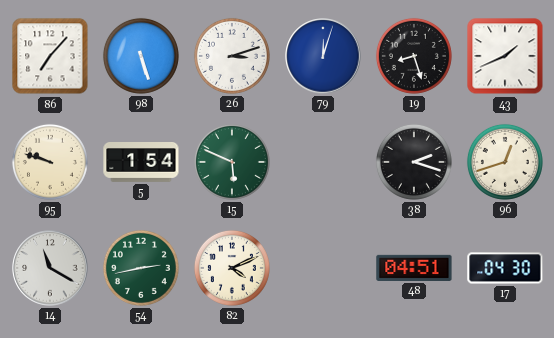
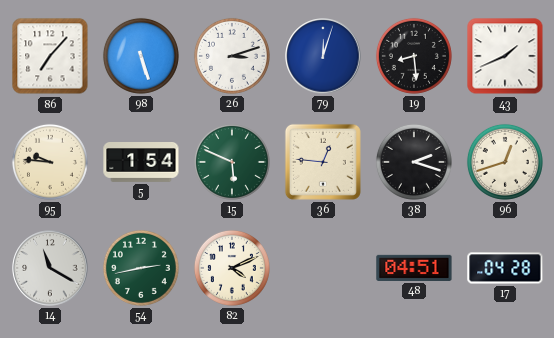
19: 8:27 -> 8:29 (414, 56)
95: 9:48 -> 9:46 (50, 162)
36: none -> 12:46 (323, 162)
17: 04:30 -> 04:28 (505, 268)
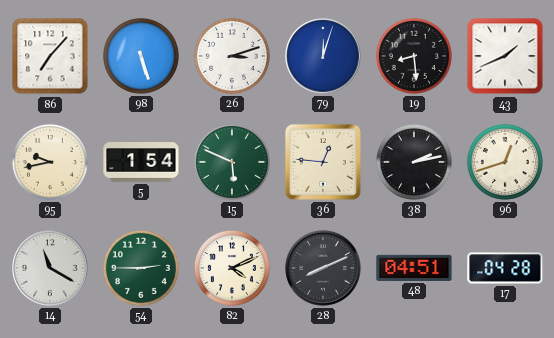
95: 9:46 -> 9:43 (50, 162)
38: 2:18 -> 2:13 (414, 162)
54: 2:43 -> 2:45 (141, 268)
28: none -> 8:11 (323, 268)
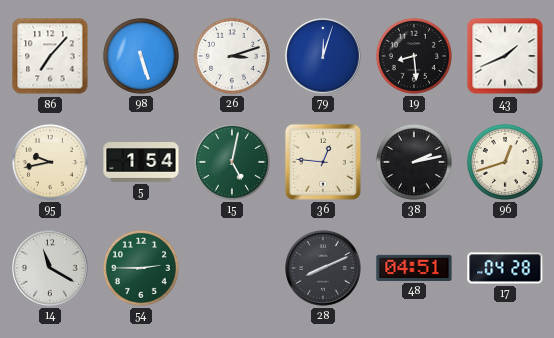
15: 5:49 -> 5:02 (232, 162)
82: 4:11 -> none (232, 268)
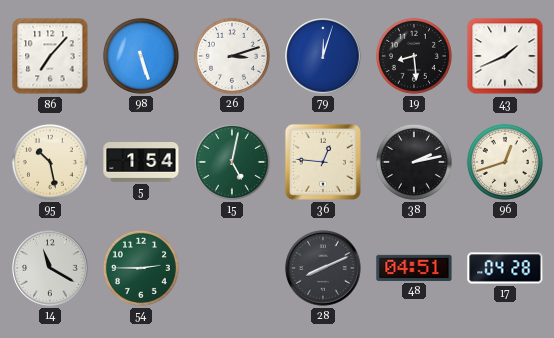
95: 9:43 -> 10:28 (50, 162)
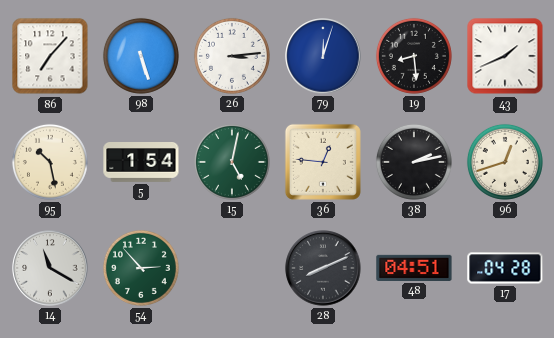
26: 3:12 -> 3:14 (232, 56)
54: 2:45 -> 2:53 (141, 268)
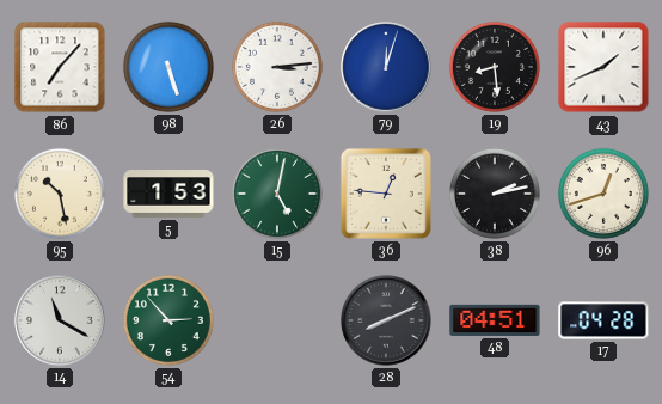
5: 1:54 -> 1:53 (168, 195)
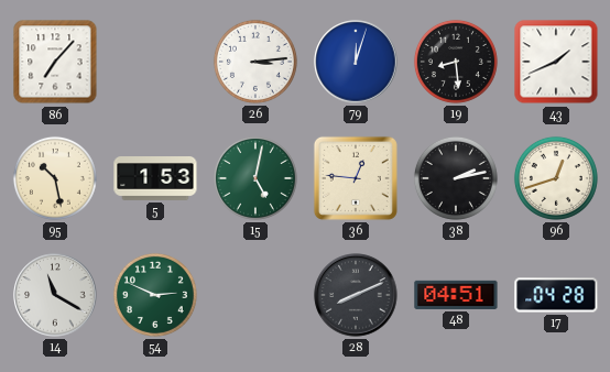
98: 5:27 -> none (168, 67)
54: 2:53 -> 2:49 (155, 295)
